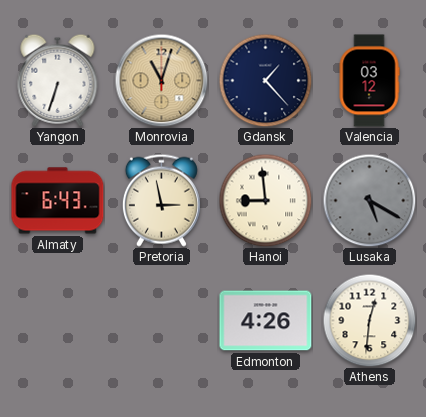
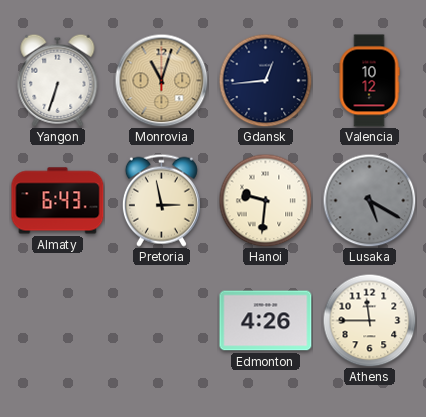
Gdansk: 1:23 -> 12:44 (265, 80)
Valencia: 03:12 -> 10:12 (369, 81)
Hanoi: 8:59 -> 9:31 (265, 200)
Athens: 12:31 -> 11:45 (369, 320)
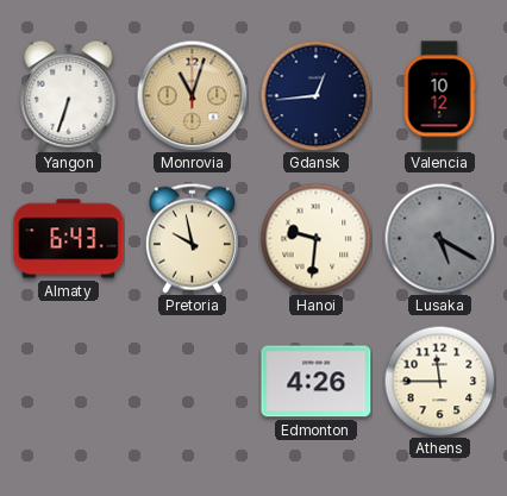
Pretoria: 2:58 -> 9:58 (192, 238)
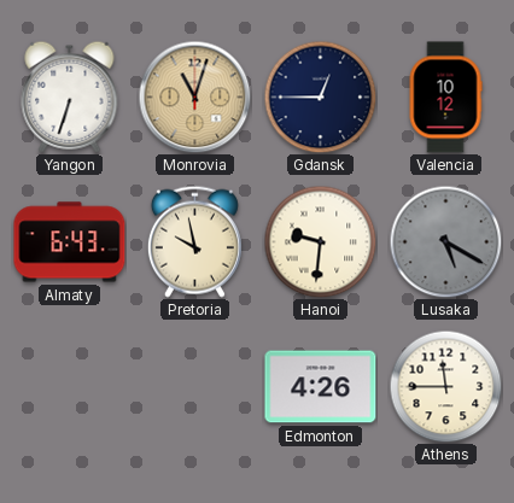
Gdansk: 12:44 -> 12:45 (320, 96)
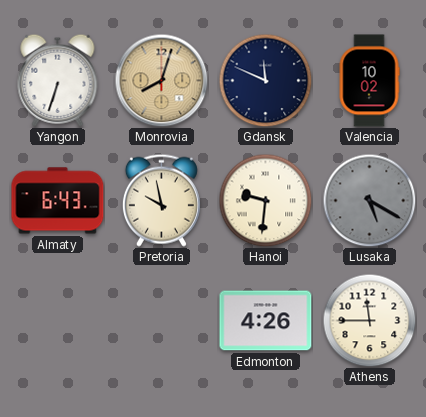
Monrovia: 11:03 -> 8:03 (161, 80)
Gdansk: 12:45 -> 11:49 (265, 80)
Valencia: 10:12 -> 10:02 (369, 81)
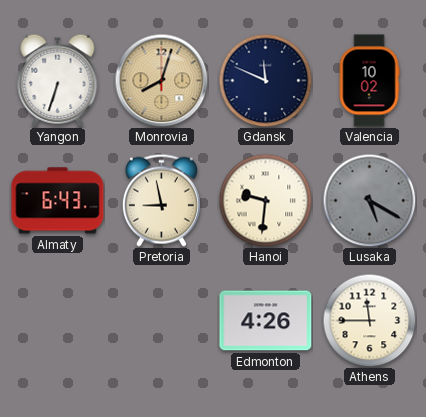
Pretoria: 9:58 -> 8:58 (161, 200)
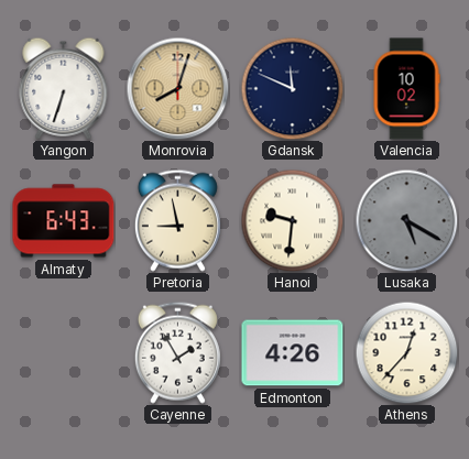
Cayenne: none -> 1:55 (177, 352)
Athens: 11:45 -> 12:37 (406, 352)
